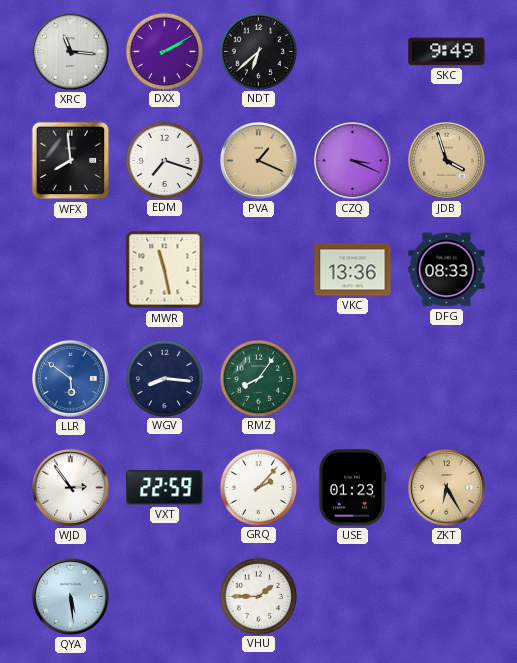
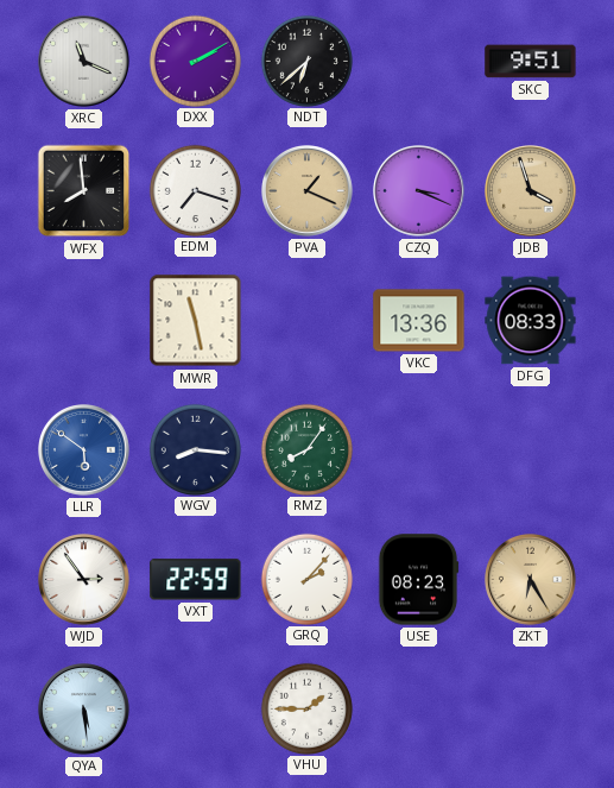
XRC: 11:16 -> 11:19 (84, 62)
SKC: 9:49 -> 9:51 (531, 62)
USE: 01:23 -> 08:23 (418, 580)
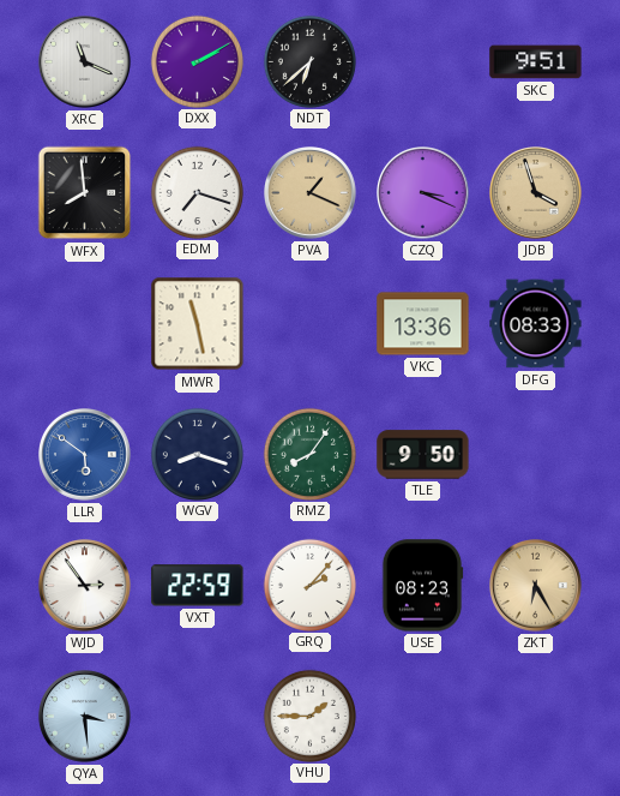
WGV: 8:16 -> 8:18 (197, 454)
TLE: none -> 9:50 (423, 455)
QYA: 5:29 -> 3:29 (85, 717)
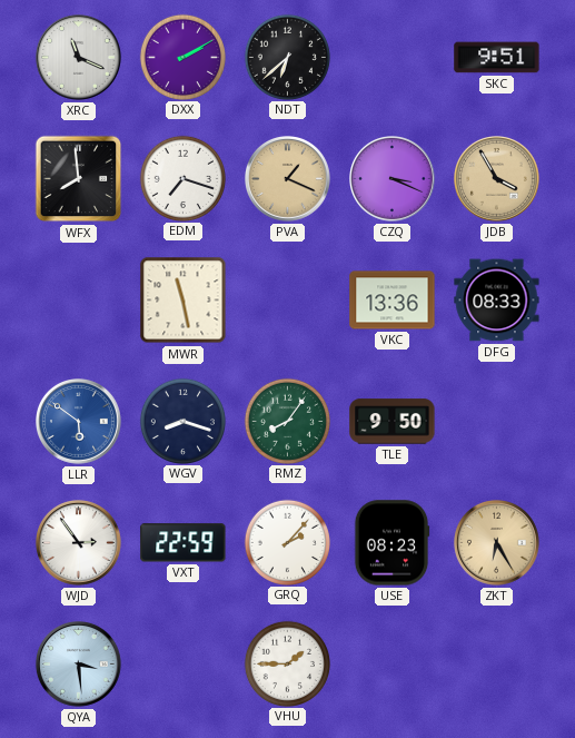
JDB: 3:57 -> 3:55 (497, 179)
